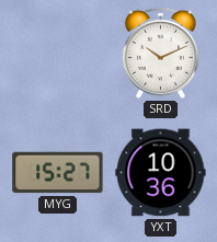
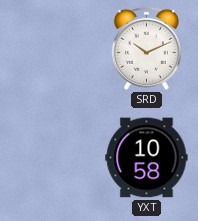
MYG: 15:27 -> none (58, 173)
YXT: 10:36 -> 10:58 (147, 158)
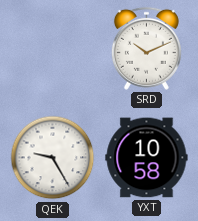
QEK: none -> 9:25 (53, 158)
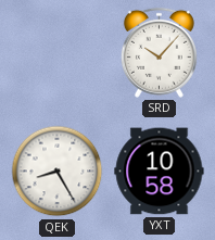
SRD: 10:11 -> 10:07 (159, 52)
QEK: 9:25 -> 8:25 (58, 172)
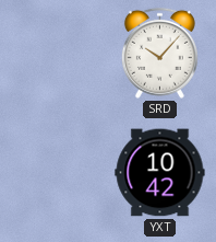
QEK: 8:25 -> none (58, 172)
YXT: 10:58 -> 10:42 (160, 173)
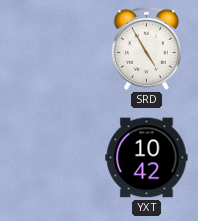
SRD: 10:07 -> 4:55 (146, 48)
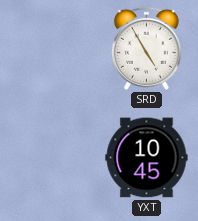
YXT: 10:42 -> 10:45 (147, 158)
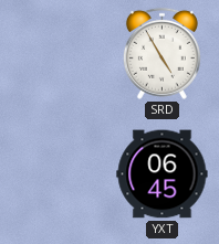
YXT: 10:45 -> 06:45 (163, 174)
